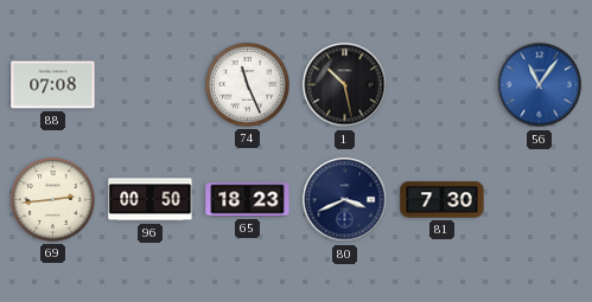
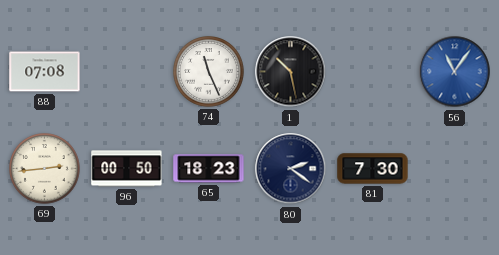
80: 3:41 -> 2:21 (291, 169)
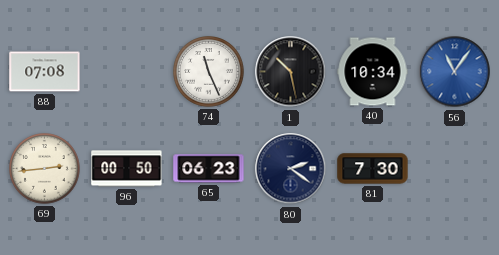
40: none -> 10:34 (373, 72)
65: 18:23 -> 06:23 (209, 169)
